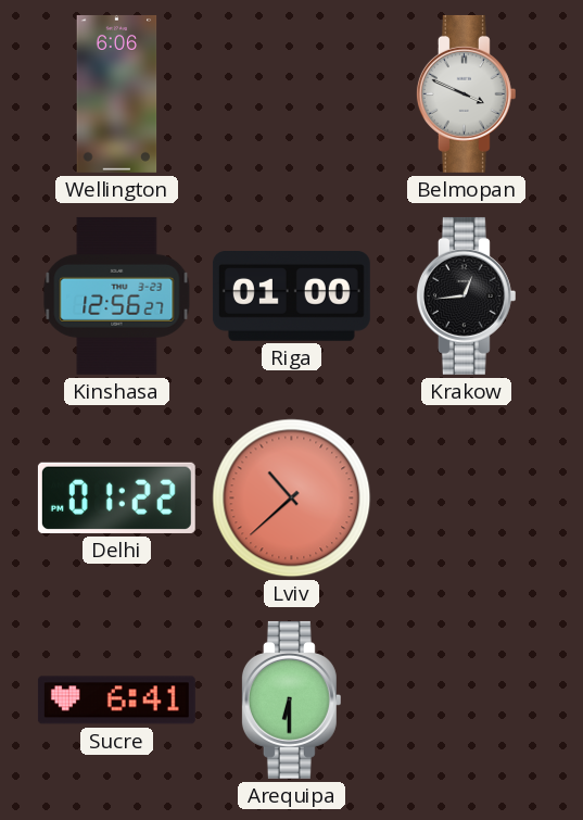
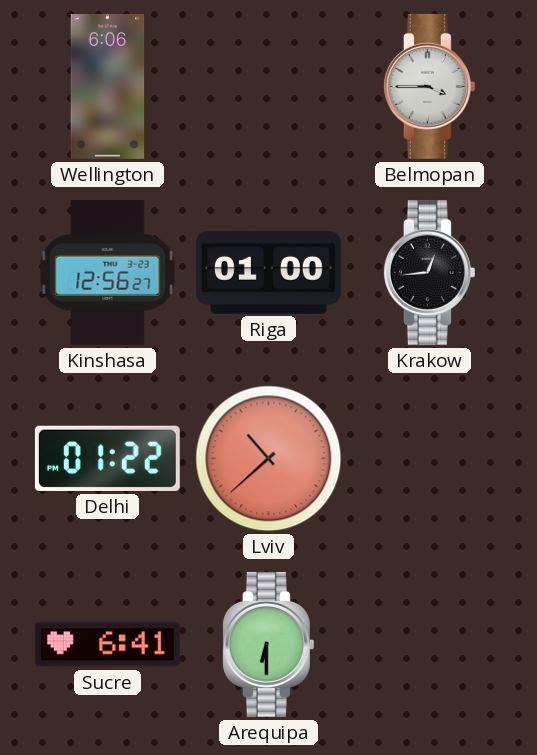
Belmopan: 3:49 -> 3:45 (429, 86)
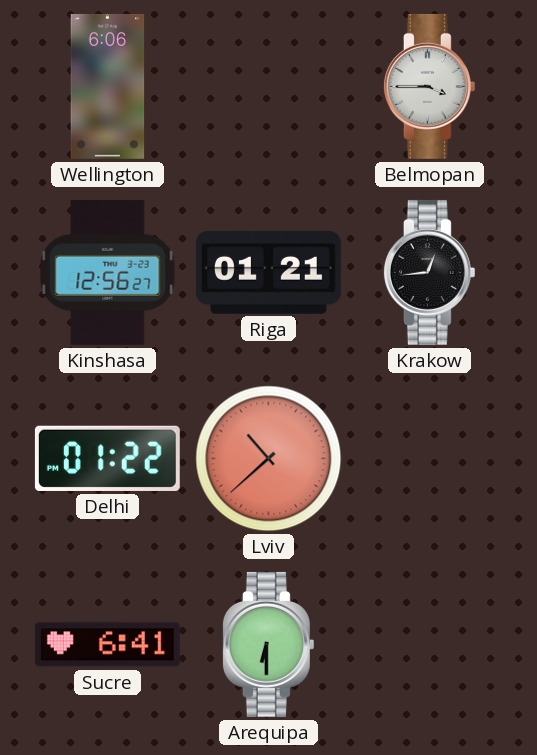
Riga: 01:00 -> 01:21 (268, 273)
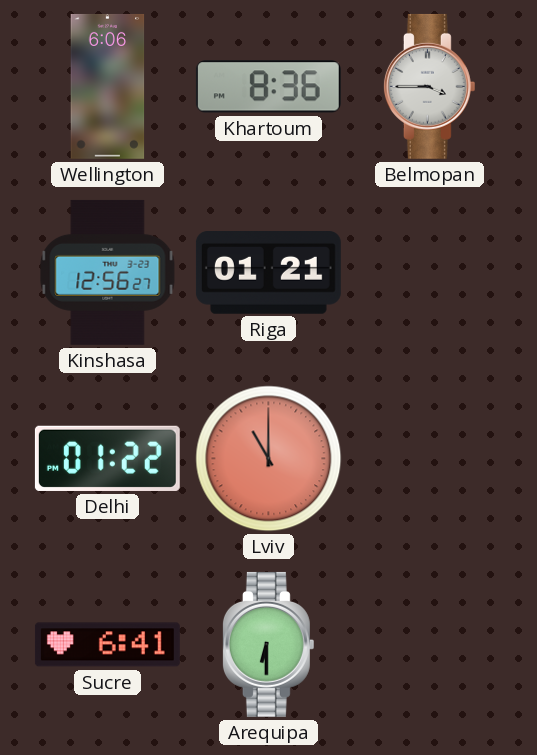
Khartoum: none -> 8:36 (268, 87)
Krakow: 12:44 -> none (429, 272)
Lviv: 10:38 -> 11:00 (269, 459)
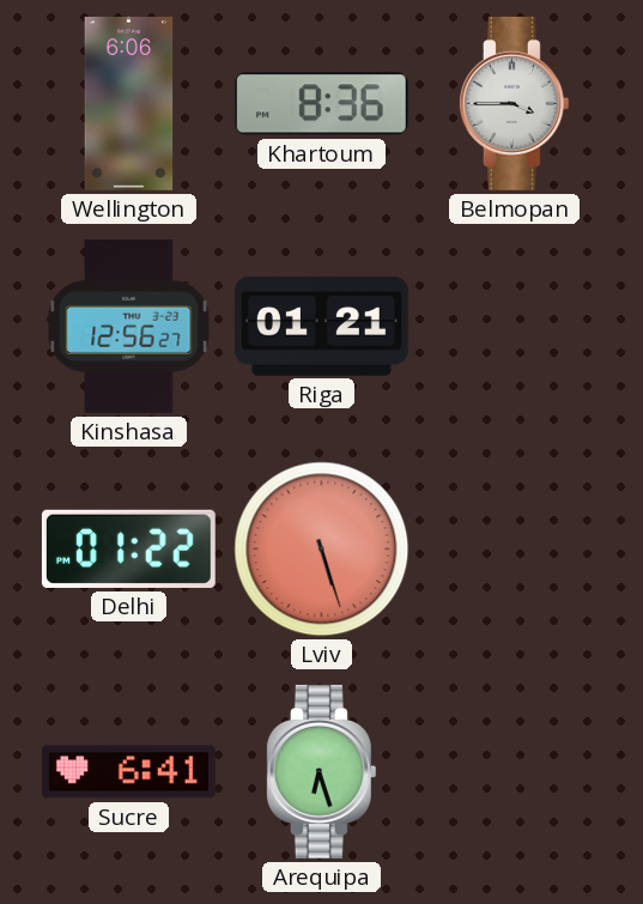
Lviv: 11:00 -> 5:27 (322, 550)
Arequipa: 6:30 -> 6:27 (321, 771)
